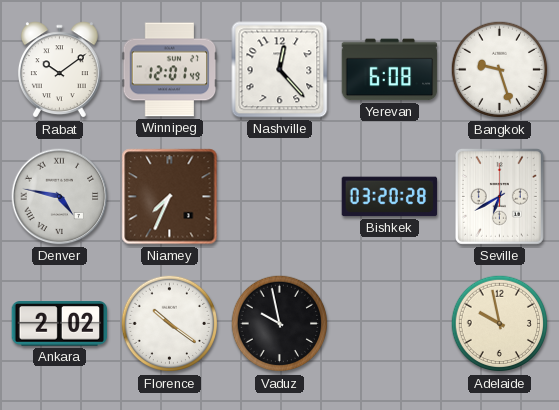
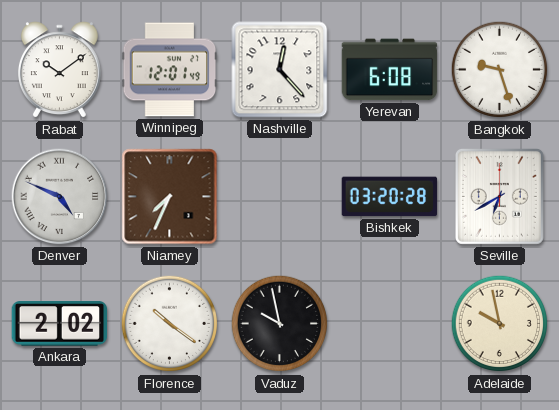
Denver: 4:47 -> 4:49 (60, 197)
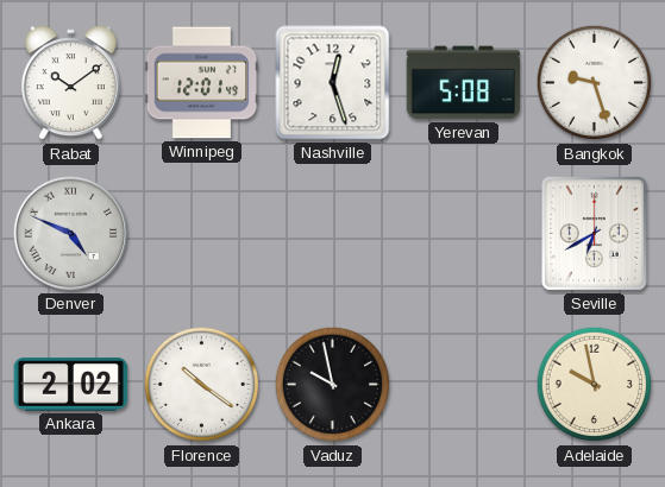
Nashville: 12:23 -> 12:27 (333, 83)
Yerevan: 6:08 -> 5:08 (464, 83)
Niamey: 7:34 -> none (170, 197)
Bishkek: 03:20 -> none (390, 197)
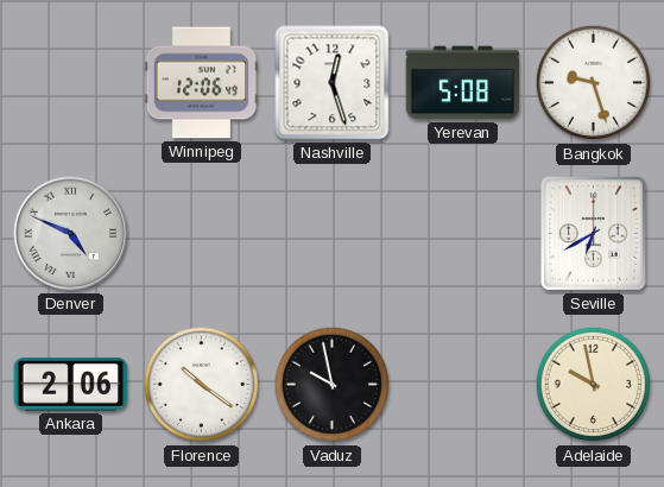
Rabat: 10:09 -> none (70, 83)
Winnipeg: 12:01 -> 12:06 (202, 83)
Ankara: 2:02 -> 2:06 (71, 385)
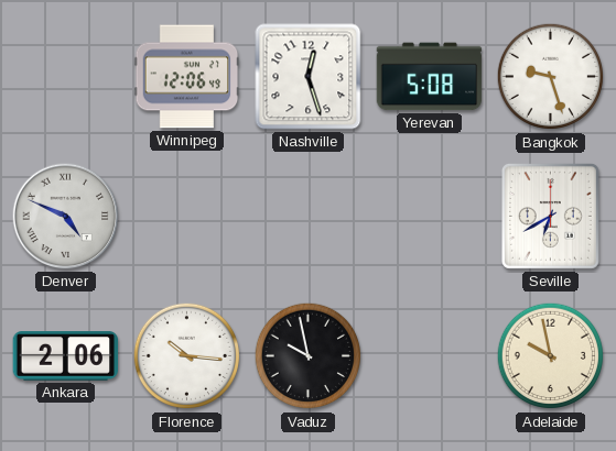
Florence: 10:21 -> 10:16 (187, 356)
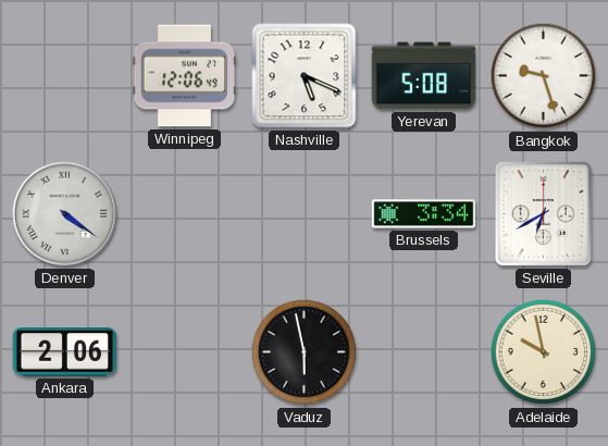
Nashville: 12:27 -> 5:19 (305, 76)
Denver: 4:49 -> 4:21 (65, 214)
Brussels: none -> 3:34 (424, 214)
Florence: 10:16 -> none (187, 356)
Vaduz: 9:58 -> 5:58 (305, 352)
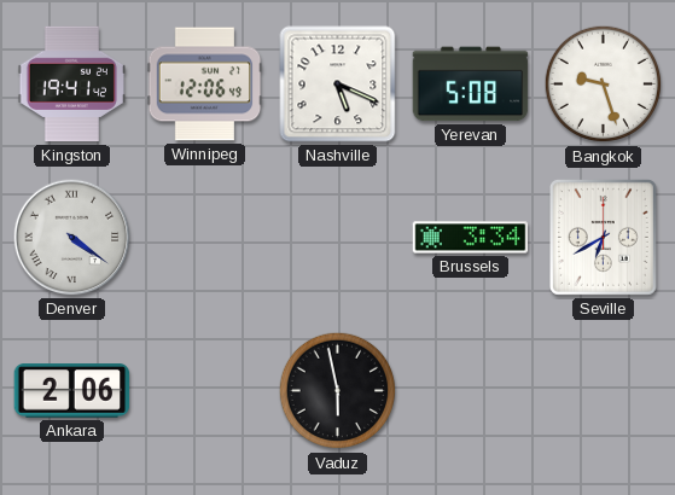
Kingston: none -> 19:41 (71, 85)
Adelaide: 9:58 -> none (544, 352)
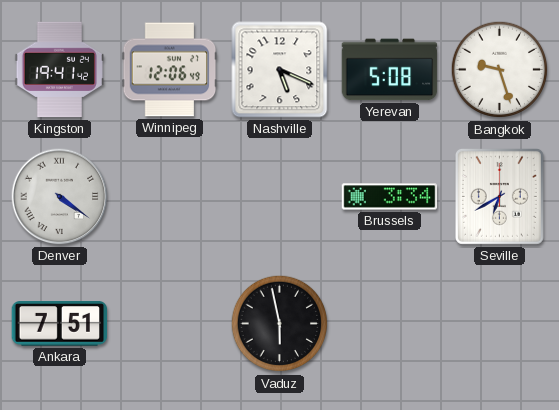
Ankara: 2:06 -> 7:51 (60, 324)
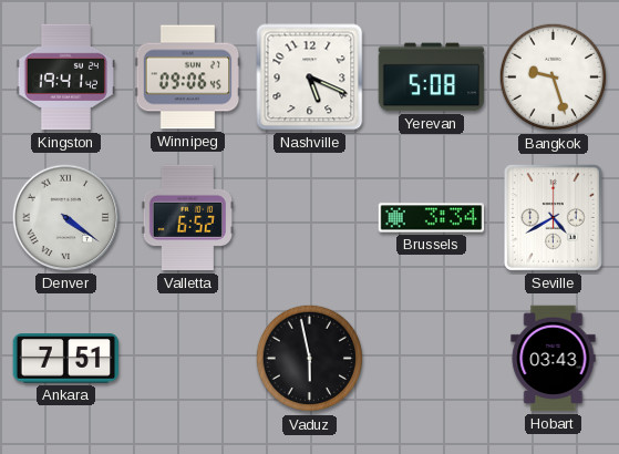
Winnipeg: 12:06 -> 09:06 (188, 78)
Valletta: none -> 6:52 (187, 218)
Seville: 6:40 -> 4:40 (553, 217)
Hobart: none -> 03:43 (554, 359)
